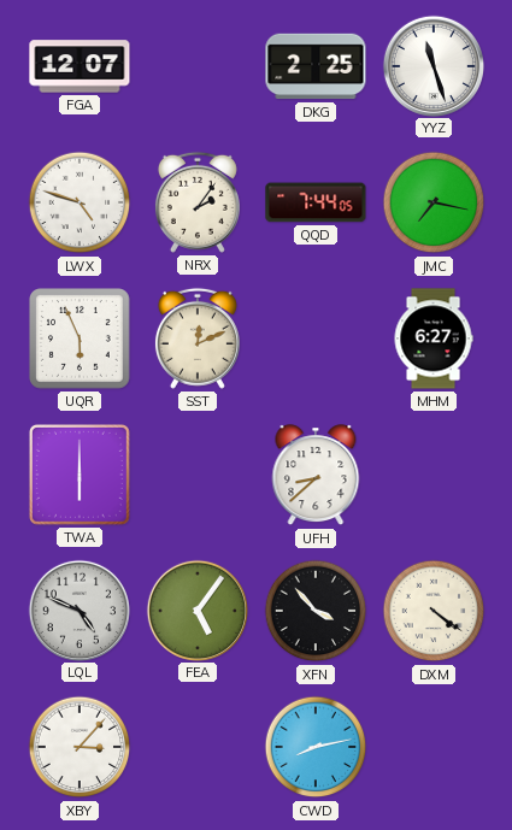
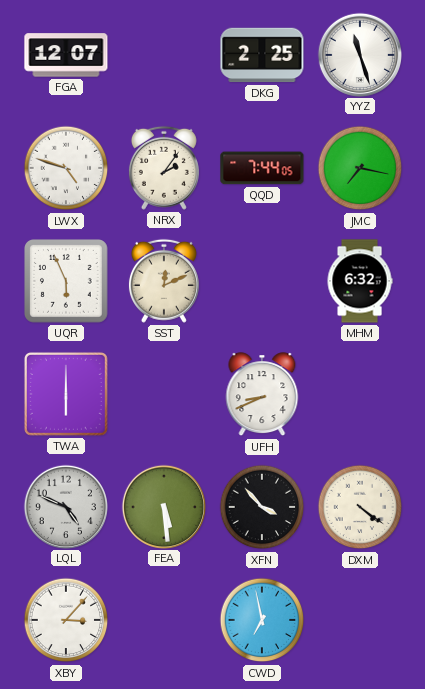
MHM: 6:27 -> 6:32 (360, 281)
UFH: 8:38 -> 8:41 (262, 395)
FEA: 5:06 -> 5:29 (163, 506)
CWD: 8:13 -> 6:58 (262, 620)
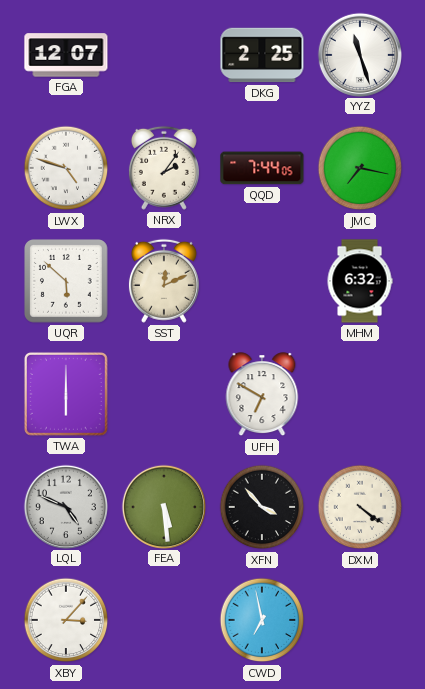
UQR: 5:56 -> 5:52 (67, 282)
UFH: 8:41 -> 6:50 (262, 395)
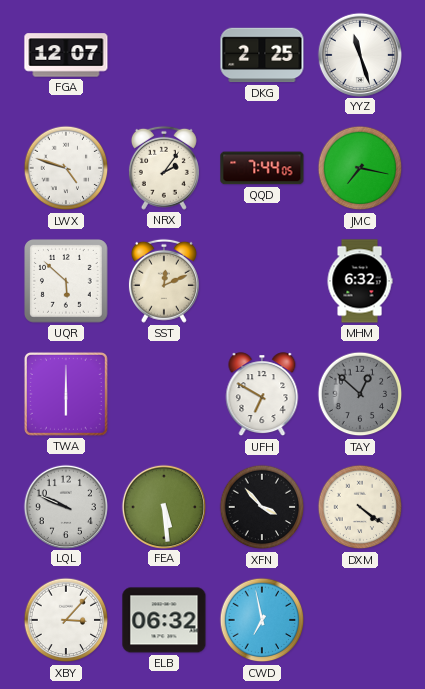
TAY: none -> 12:52 (360, 394)
LQL: 4:49 -> 9:49 (65, 506)
ELB: none -> 06:32 (164, 620)
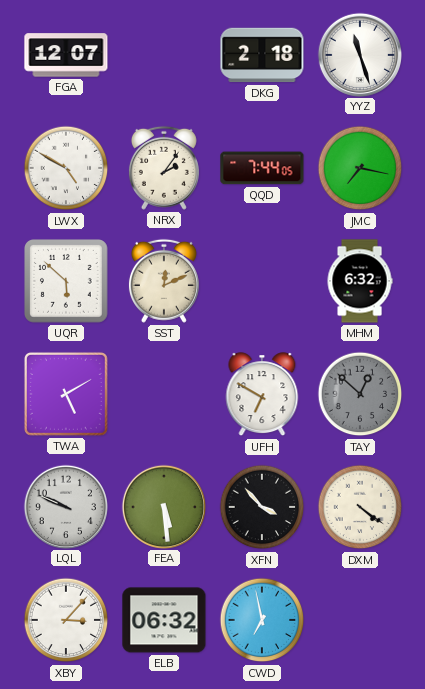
DKG: 2:25 -> 2:18 (262, 55)
LWX: 4:48 -> 4:50 (66, 168)
TWA: 6:00 -> 5:10 (66, 394)
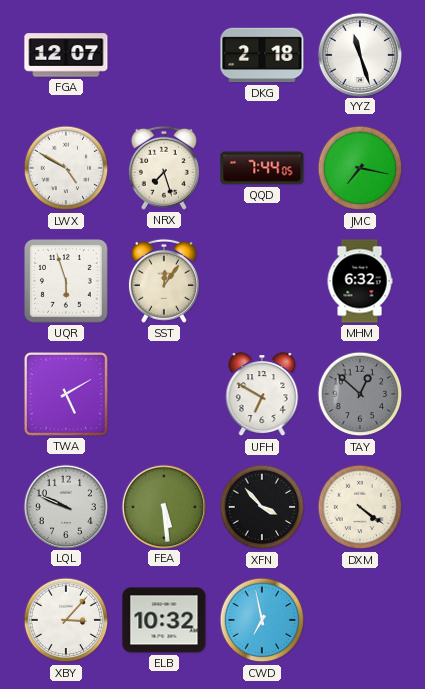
NRX: 2:06 -> 7:27 (164, 168)
UQR: 5:52 -> 5:57 (67, 282)
SST: 12:11 -> 12:06 (164, 281)
ELB: 06:32 -> 10:32 (164, 620)
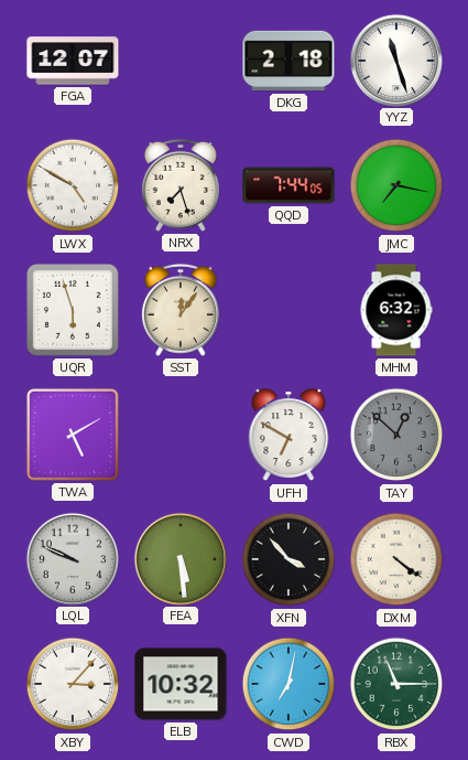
CWD: 6:58 -> 7:02 (289, 684)
RBX: none -> 11:15 (396, 684)
